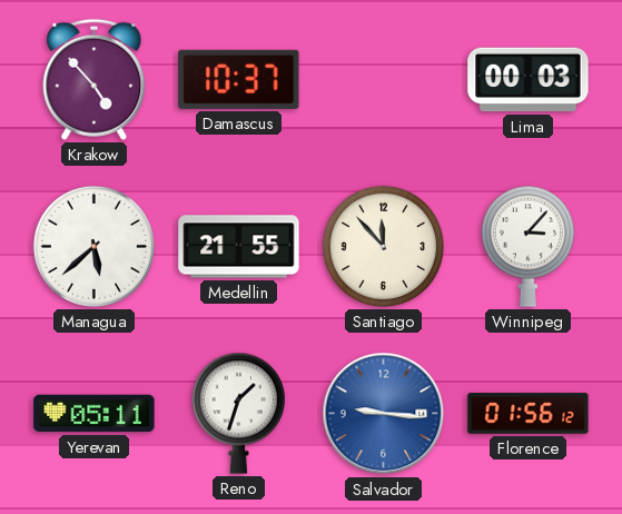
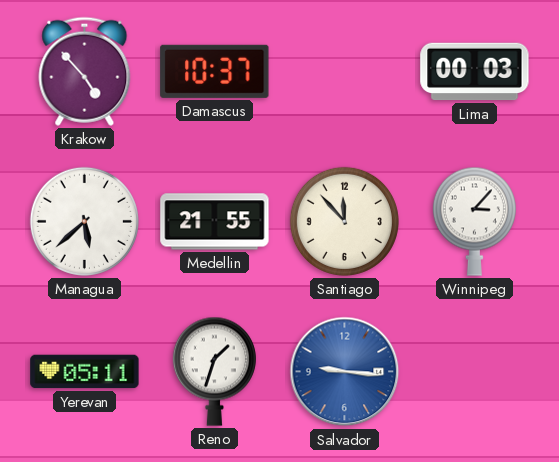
Florence: 01:56 -> none (529, 414)
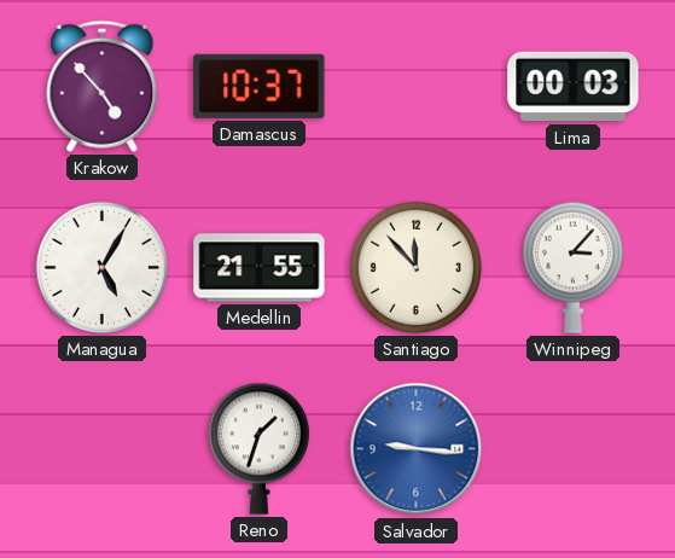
Managua: 5:38 -> 5:05 (101, 267)
Yerevan: 05:11 -> none (85, 372)
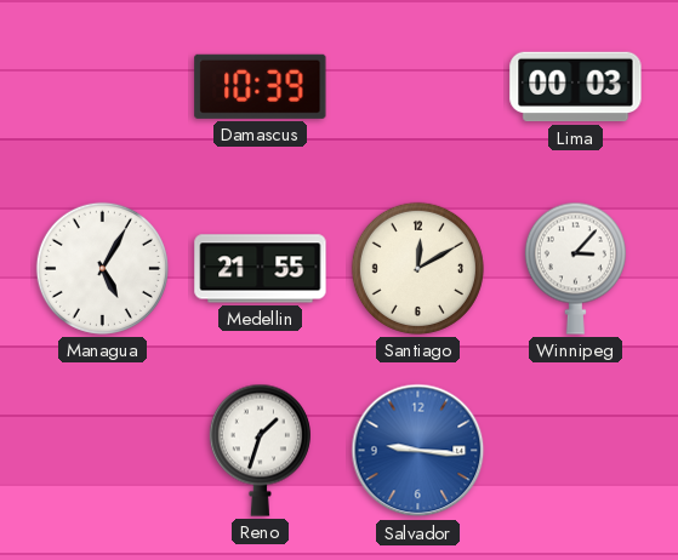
Krakow: 4:53 -> none (103, 86)
Damascus: 10:37 -> 10:39 (261, 86)
Santiago: 11:53 -> 12:10 (417, 268)
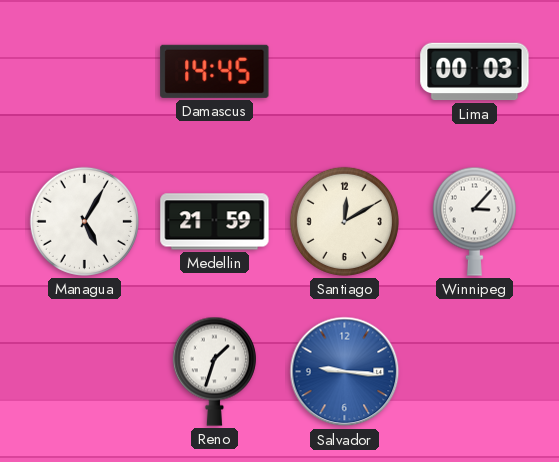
Damascus: 10:39 -> 14:45 (215, 71)
Medellin: 21:55 -> 21:59 (215, 222)
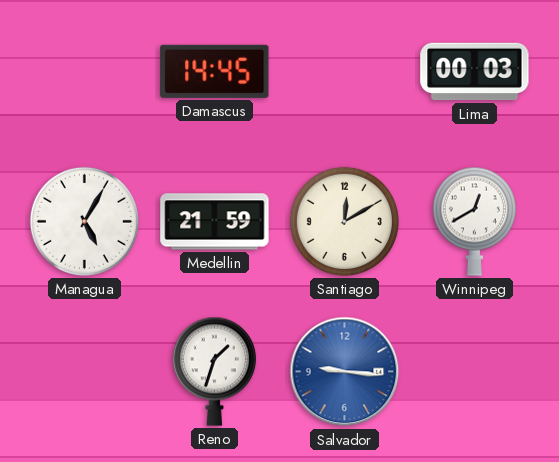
Winnipeg: 3:07 -> 12:40 (474, 221)
